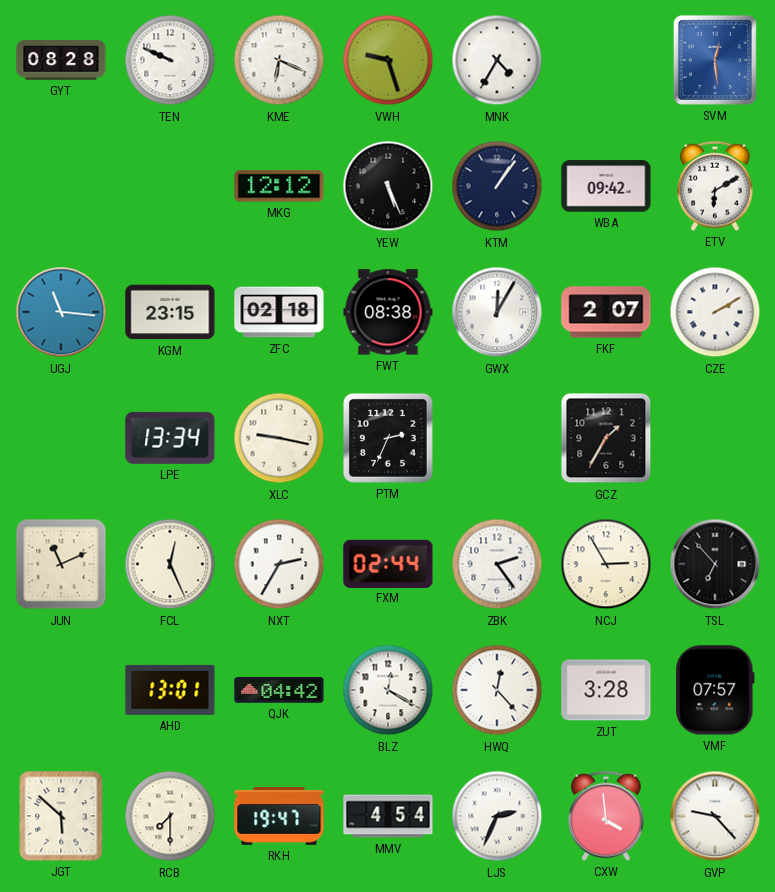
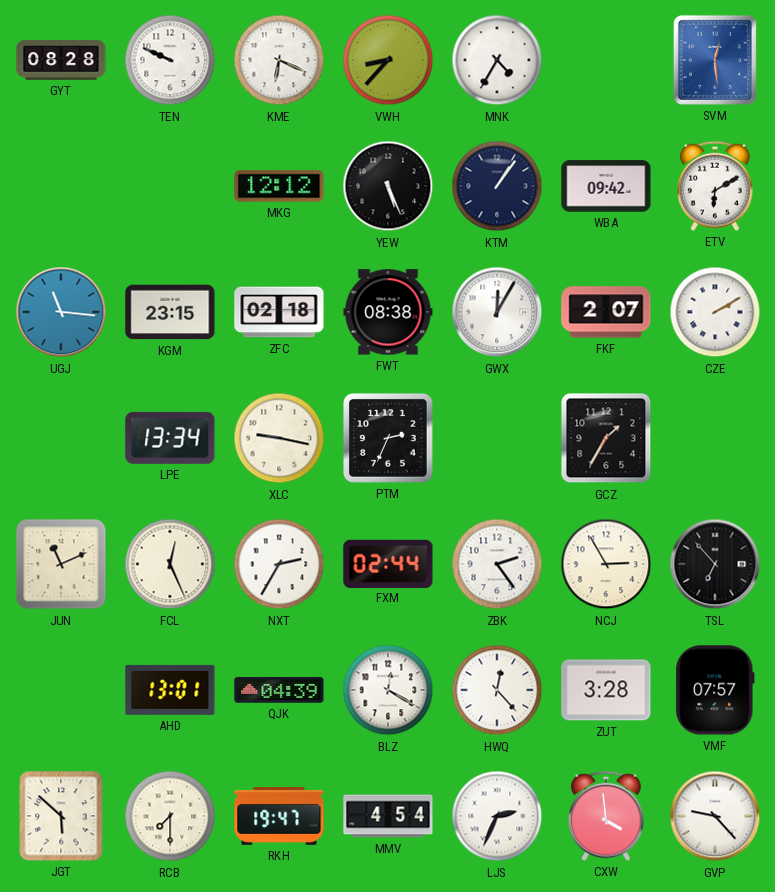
VWH: 9:27 -> 8:37 (388, 60)
QJK: 04:42 -> 04:39 (279, 690)
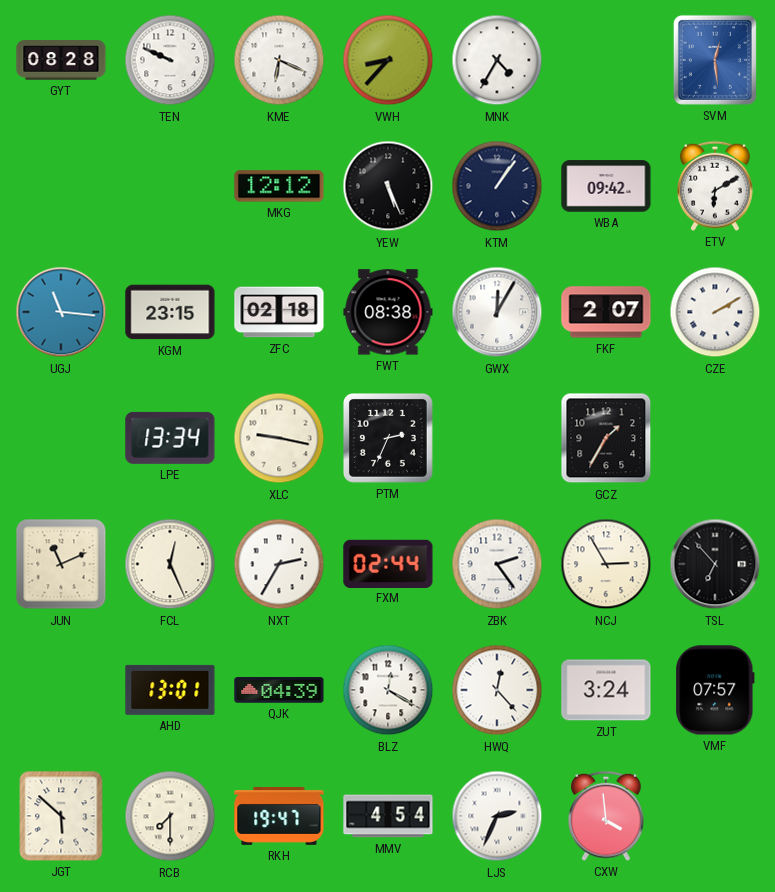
ZUT: 3:28 -> 3:24 (606, 690)
GVP: 9:23 -> none (715, 816)
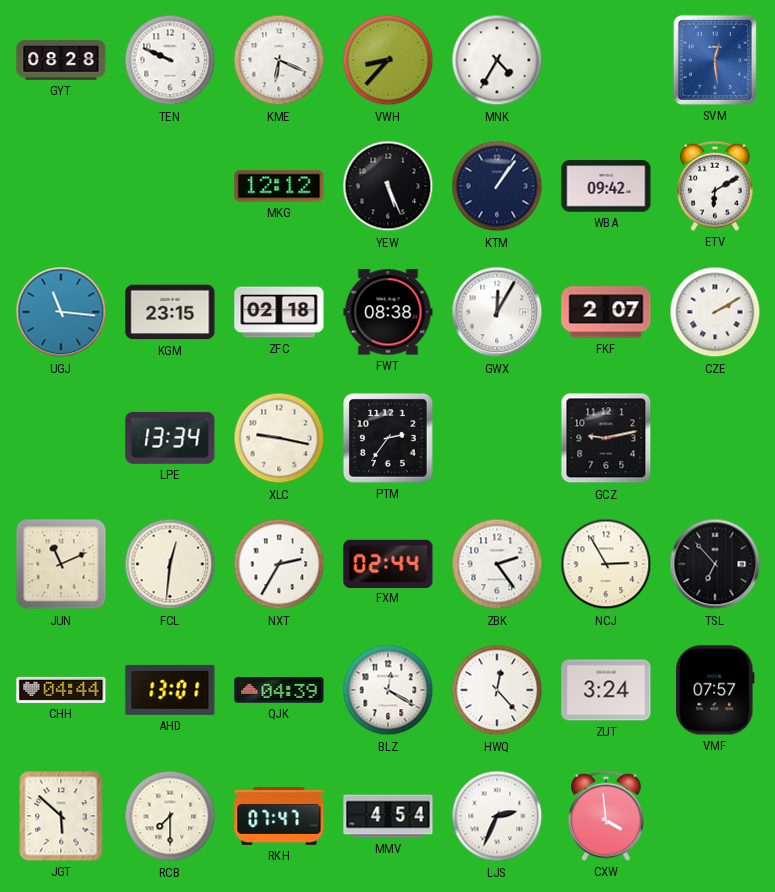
PTM: 2:34 -> 2:36 (389, 439)
GCZ: 1:35 -> 9:13 (606, 438)
FCL: 12:26 -> 12:31 (170, 564)
CHH: none -> 04:44 (61, 690)
RKH: 19:47 -> 07:47 (279, 816)
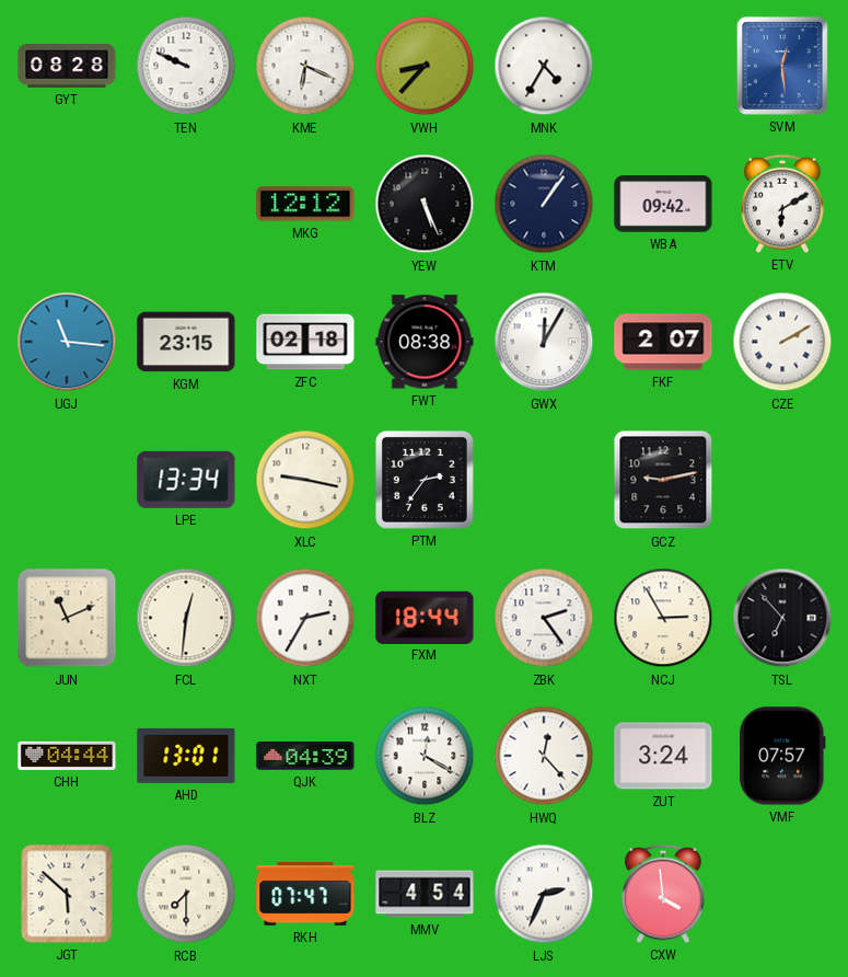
FXM: 02:44 -> 18:44 (425, 617)
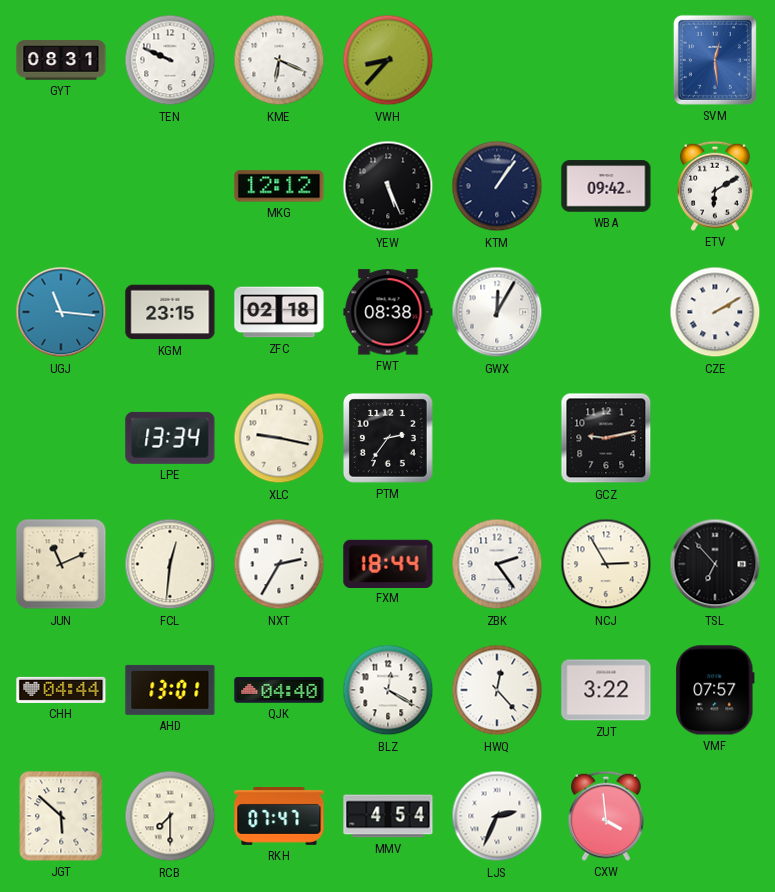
GYT: 08:28 -> 08:31 (61, 60)
MNK: 4:35 -> none (544, 66)
FKF: 2:07 -> none (663, 342)
QJK: 04:39 -> 04:40 (279, 690)
ZUT: 3:24 -> 3:22 (606, 690)
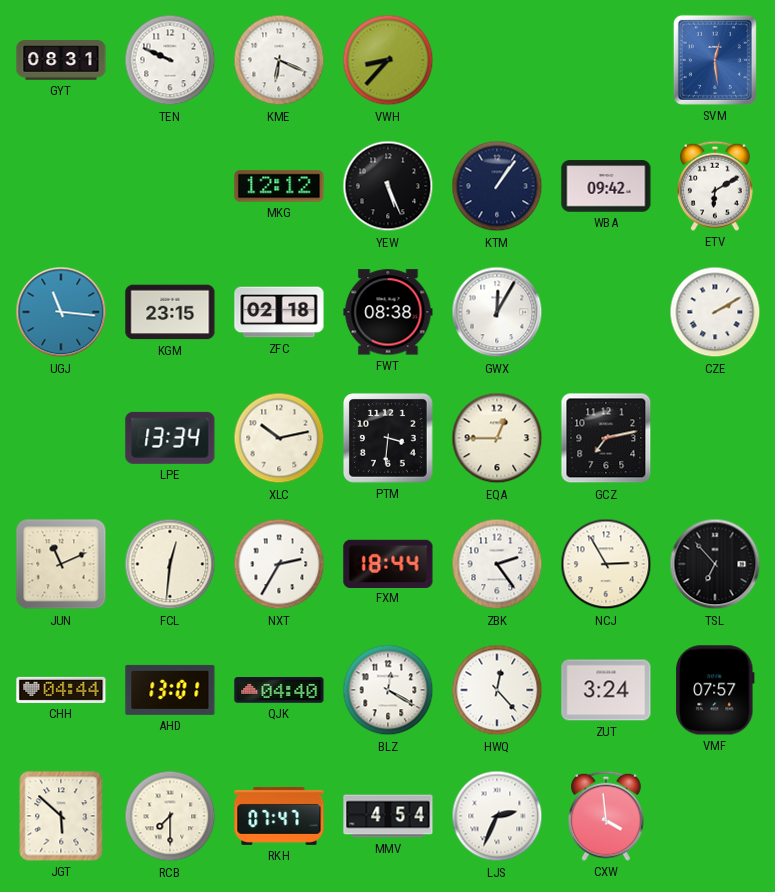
XLC: 9:17 -> 10:13 (279, 438)
PTM: 2:36 -> 3:31 (389, 439)
EQA: none -> 12:45 (497, 438)
GCZ: 9:13 -> 7:13 (606, 438)
ZUT: 3:22 -> 3:24 (606, 690)
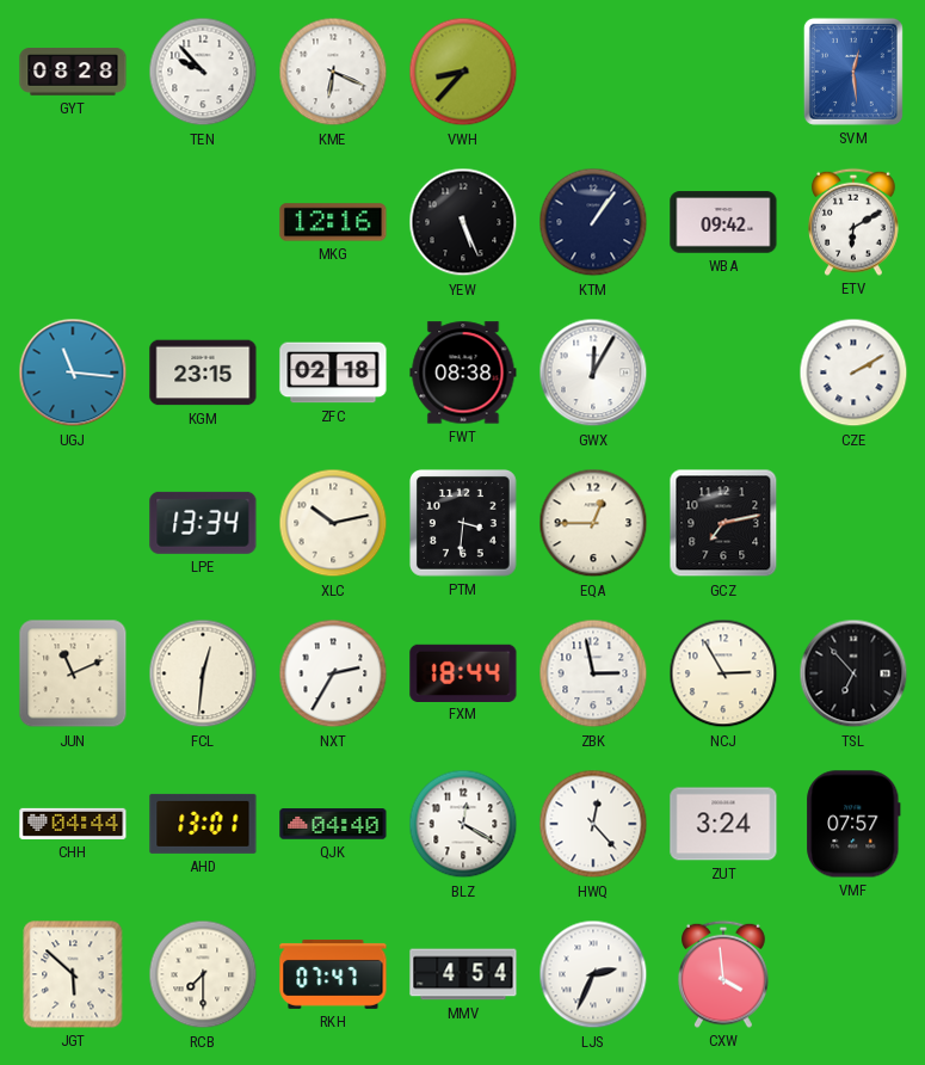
GYT: 08:31 -> 08:28 (73, 72)
TEN: 9:49 -> 9:53 (203, 72)
MKG: 12:12 -> 12:16 (333, 222)
ZBK: 2:24 -> 2:58 (593, 673)
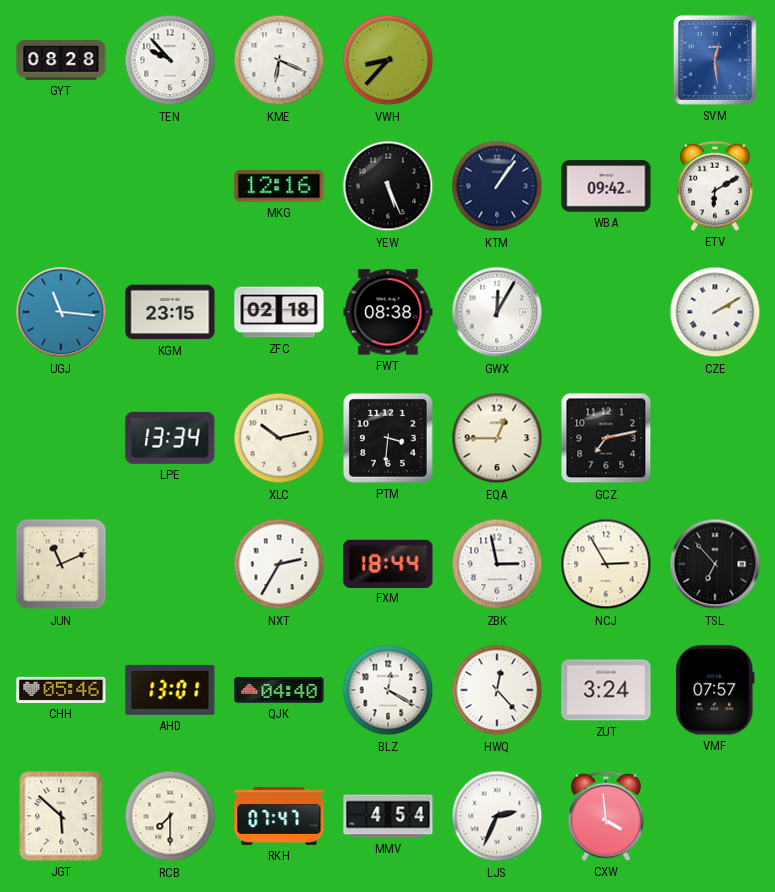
FCL: 12:31 -> none (203, 673)
CHH: 04:44 -> 05:46 (61, 690)
